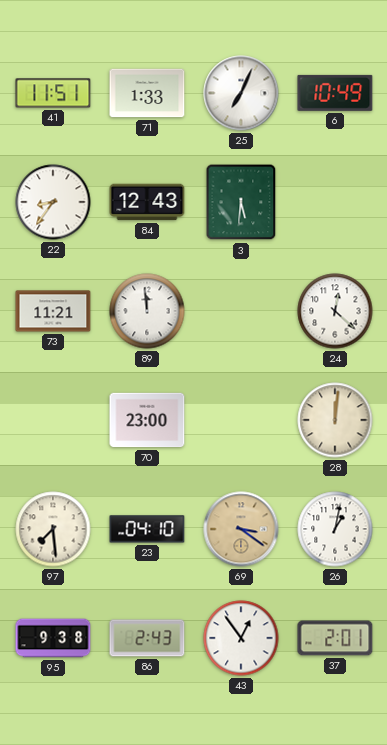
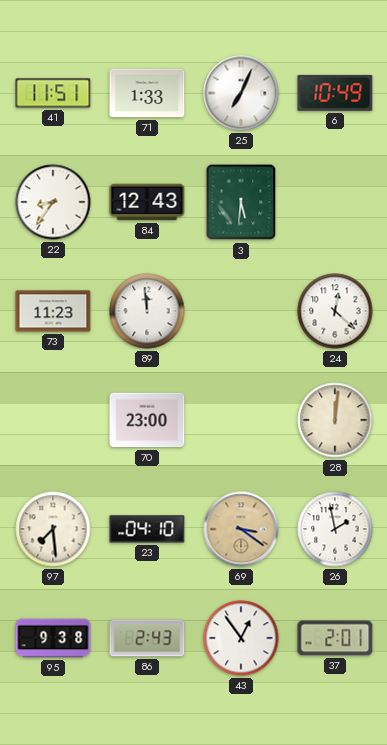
73: 11:21 -> 11:23 (53, 311)
26: 1:02 -> 1:58 (335, 529)
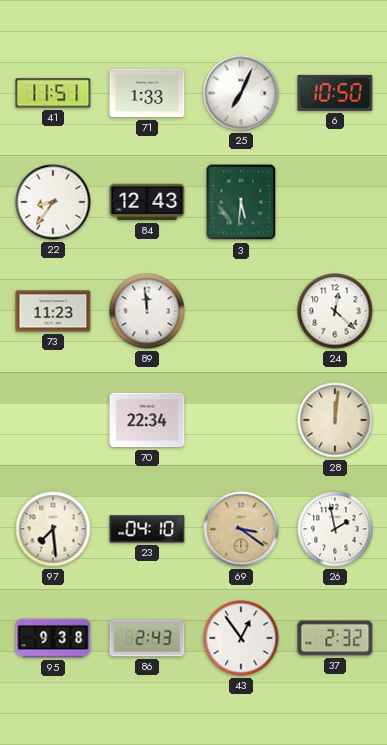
6: 10:49 -> 10:50 (335, 93)
70: 23:00 -> 22:34 (147, 420)
37: 2:01 -> 2:32 (335, 638)
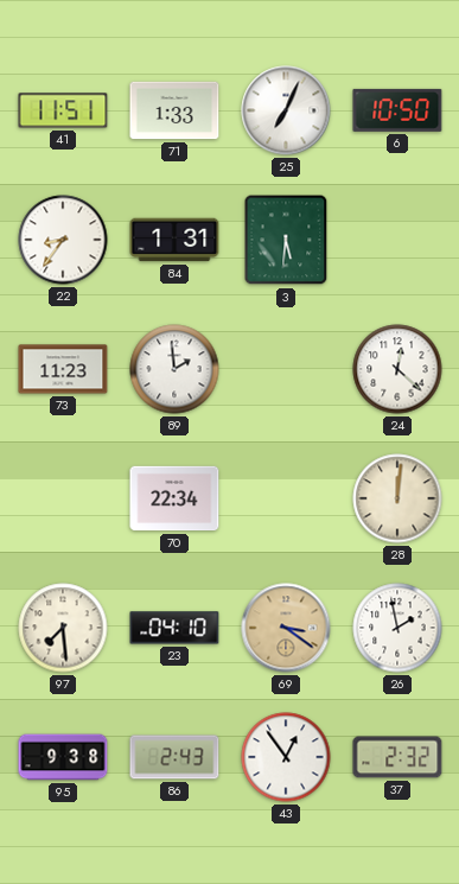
84: 12:43 -> 1:31 (174, 240)
89: 11:59 -> 1:59 (174, 369)
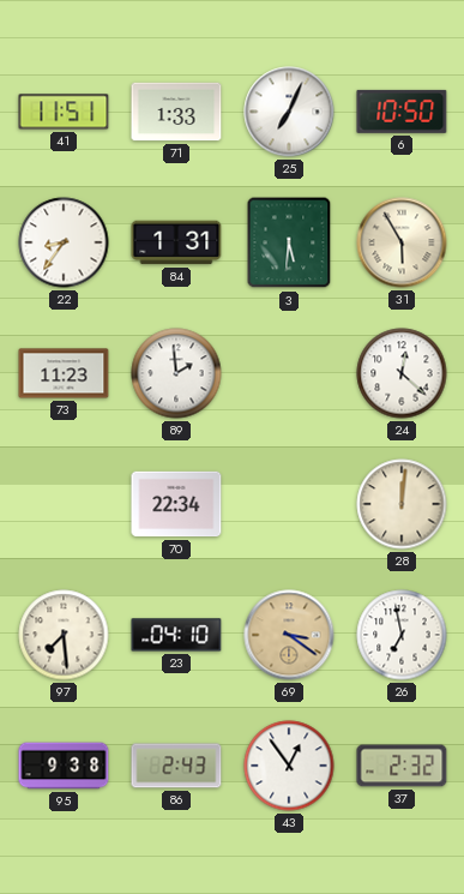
31: none -> 5:55 (402, 242)
26: 1:58 -> 6:58 (402, 635)
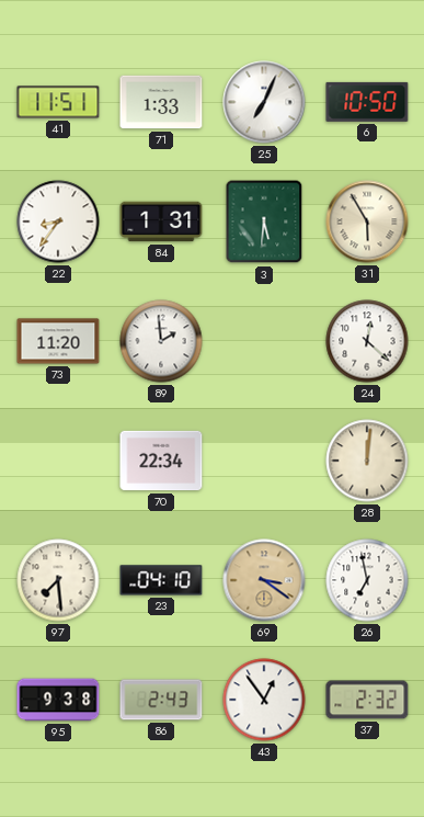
73: 11:23 -> 11:20 (58, 341)
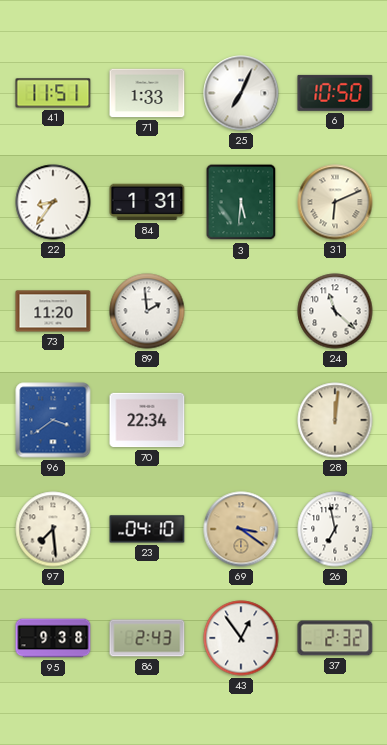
31: 5:55 -> 6:11 (335, 202)
24: 12:22 -> 11:22 (335, 311)
96: none -> 3:39 (53, 420)
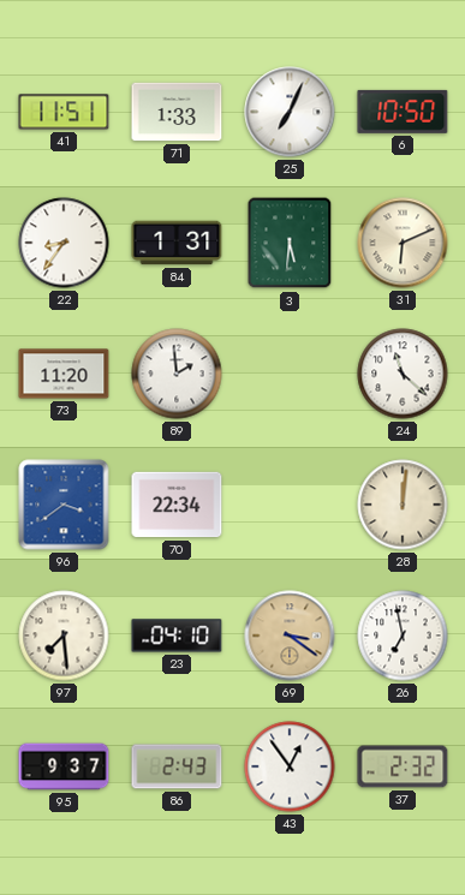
95: 9:38 -> 9:37 (64, 766)
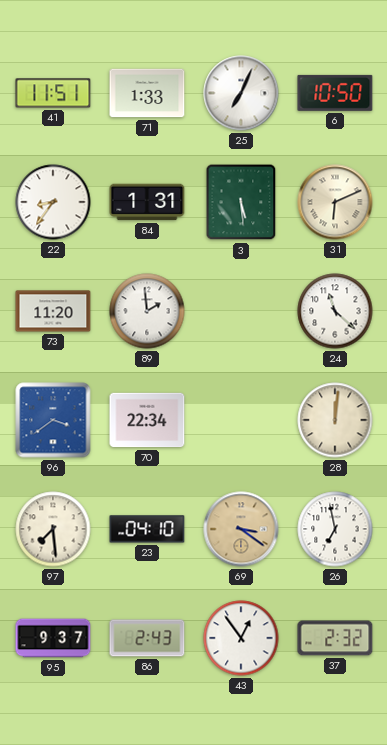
3: 5:31 -> 5:29 (241, 202)
